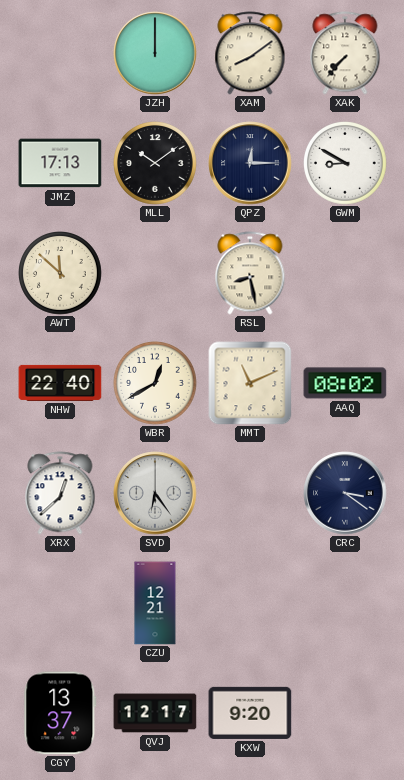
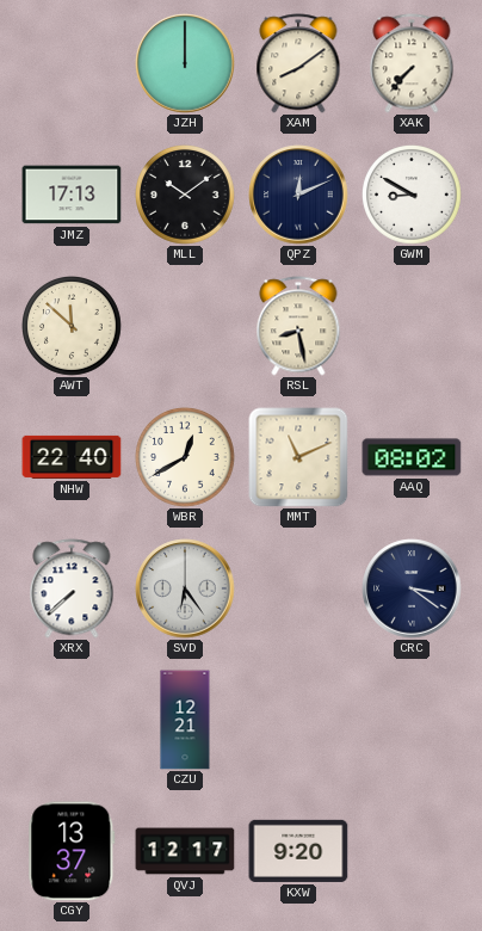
QPZ: 12:15 -> 12:11 (298, 195)
XRX: 12:38 -> 7:38 (72, 588)
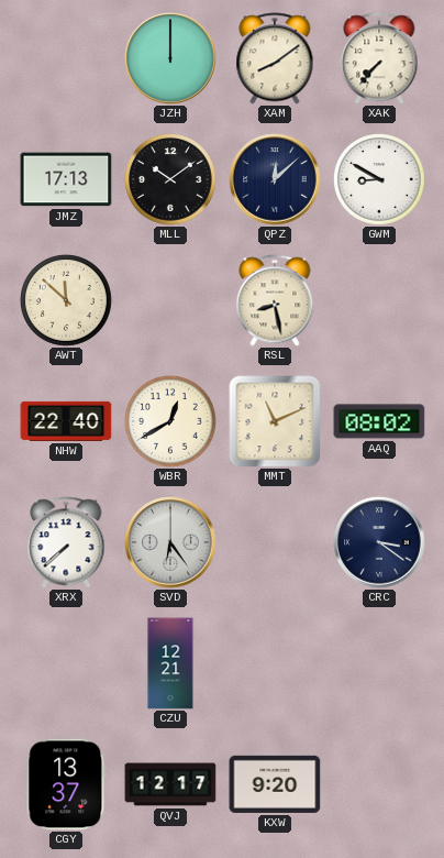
QPZ: 12:11 -> 12:08 (275, 179)
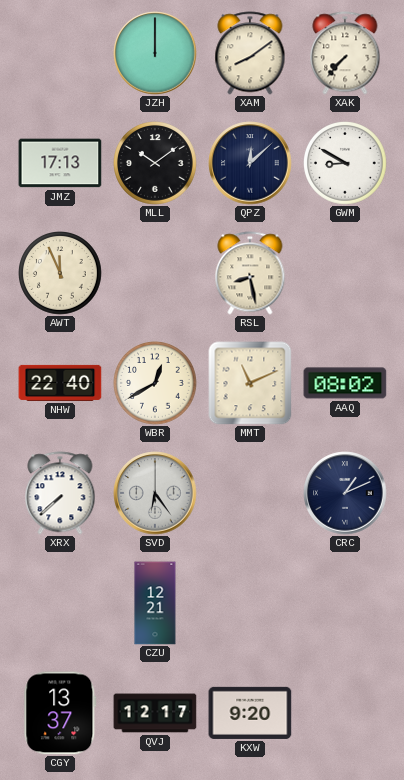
AWT: 11:52 -> 11:56 (61, 274)
CRC: 3:21 -> 1:11 (345, 493)
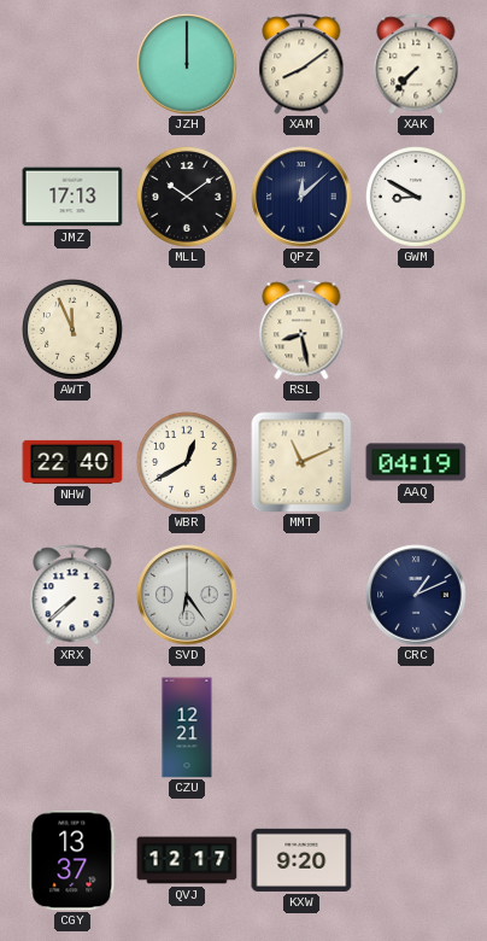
AAQ: 08:02 -> 04:19 (416, 462)
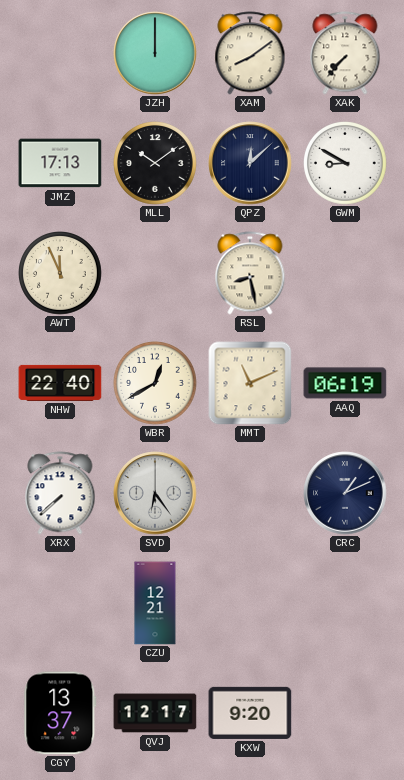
AAQ: 04:19 -> 06:19 (345, 383)
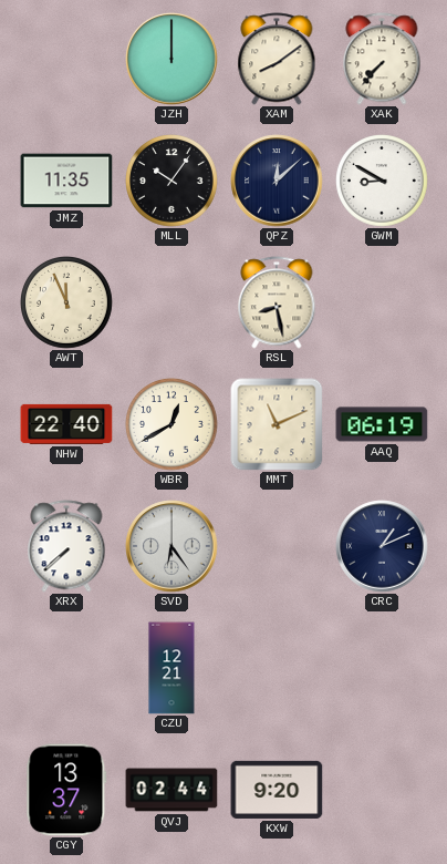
JMZ: 17:13 -> 11:35 (66, 181)
MLL: 10:09 -> 10:06 (173, 182)
QVJ: 12:17 -> 02:44 (171, 790)
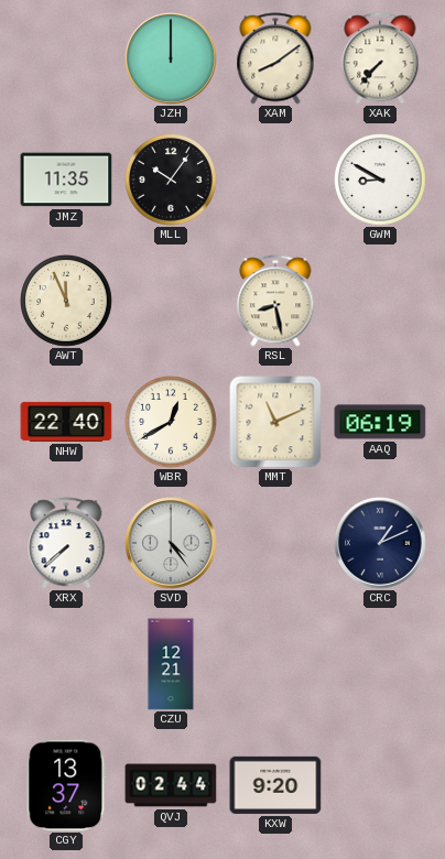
QPZ: 12:08 -> none (277, 181)
SVD: 6:24 -> 4:24 (171, 543)
